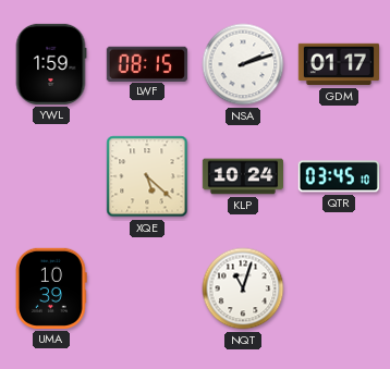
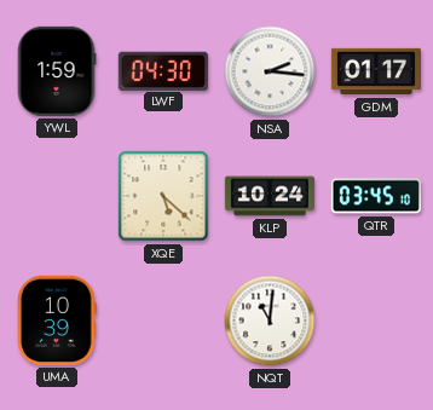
LWF: 08:15 -> 04:30 (163, 70)
NSA: 2:12 -> 2:16 (270, 71)
NQT: 11:03 -> 11:01 (270, 321)
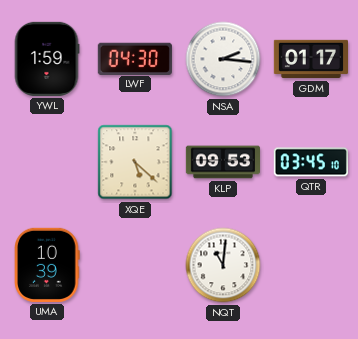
KLP: 10:24 -> 09:53 (222, 162)
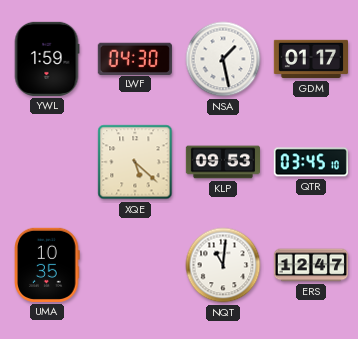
NSA: 2:16 -> 1:28 (223, 59)
UMA: 10:39 -> 10:35 (47, 265)
ERS: none -> 12:47 (310, 265)
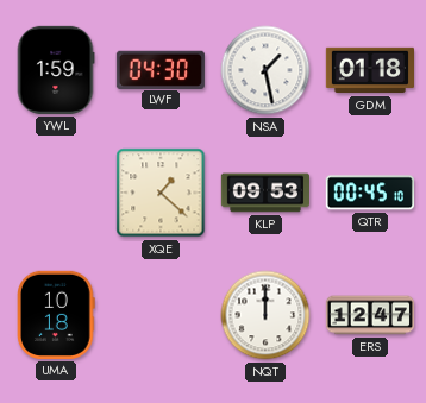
GDM: 01:17 -> 01:18 (369, 70)
XQE: 5:22 -> 1:22 (161, 193)
QTR: 03:45 -> 00:45 (370, 193)
UMA: 10:35 -> 10:18 (56, 315)
NQT: 11:01 -> 12:00 (265, 315)
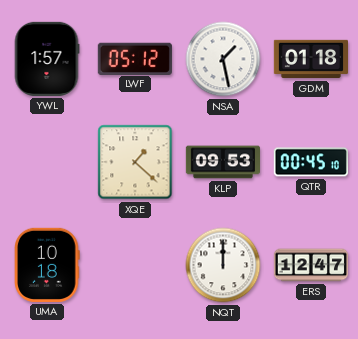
YWL: 1:59 -> 1:57 (47, 59)
LWF: 04:30 -> 05:12 (135, 58)
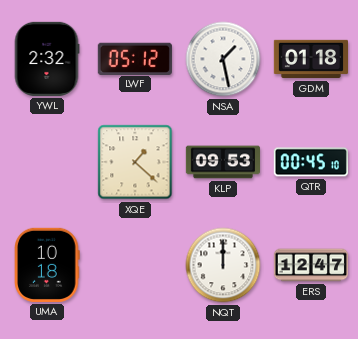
YWL: 1:57 -> 2:32 (47, 59)
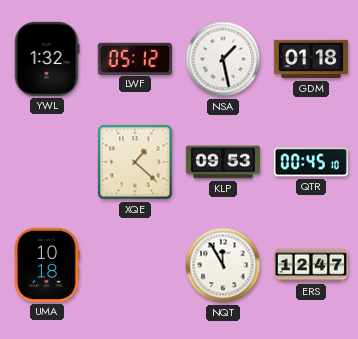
YWL: 2:32 -> 1:32 (47, 59)
NQT: 12:00 -> 11:55 (223, 265)
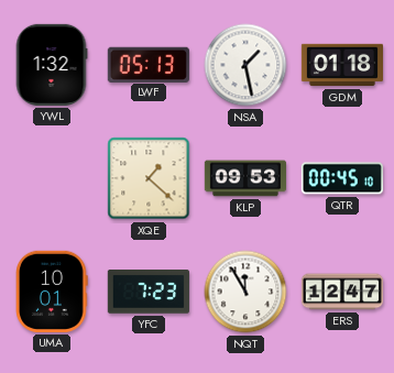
LWF: 05:12 -> 05:13 (149, 64)
UMA: 10:18 -> 10:01 (52, 292)
YFC: none -> 7:23 (149, 292)
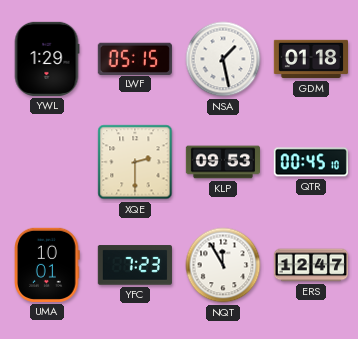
YWL: 1:32 -> 1:29 (47, 59)
LWF: 05:13 -> 05:15 (135, 58)
XQE: 1:22 -> 2:30 (135, 162)
